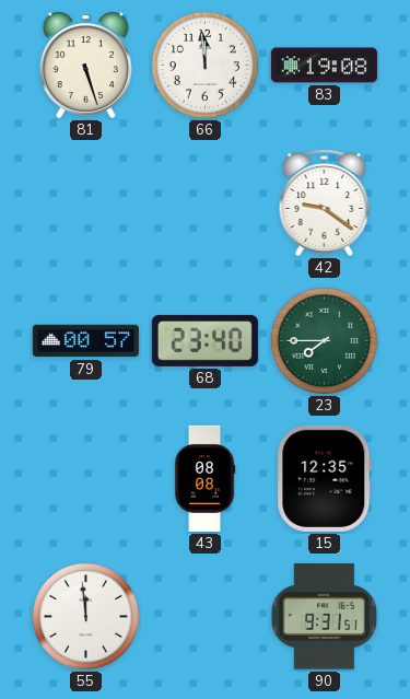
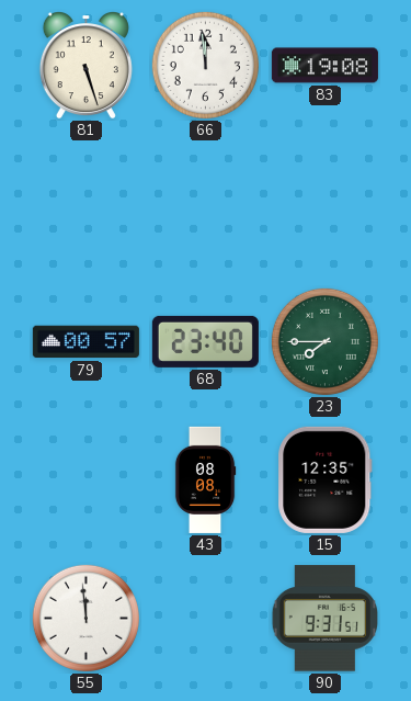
42: 9:21 -> none (325, 203)
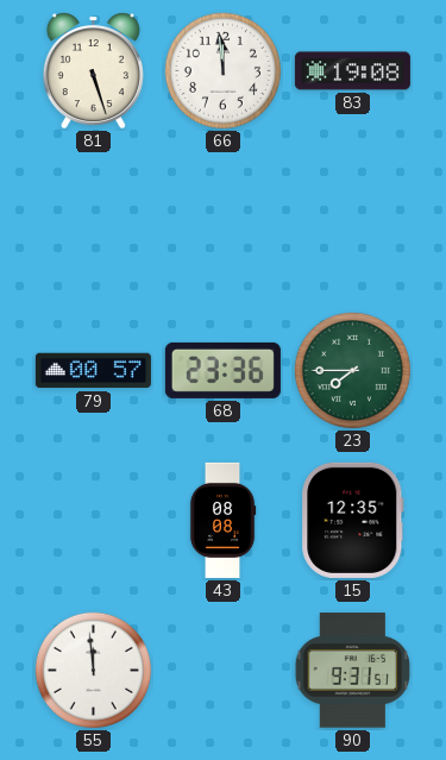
68: 23:40 -> 23:36 (222, 370)
